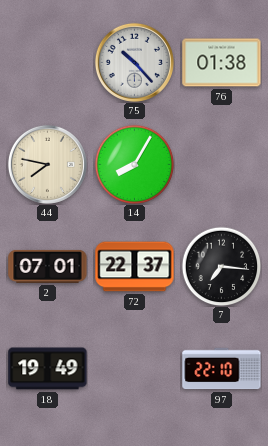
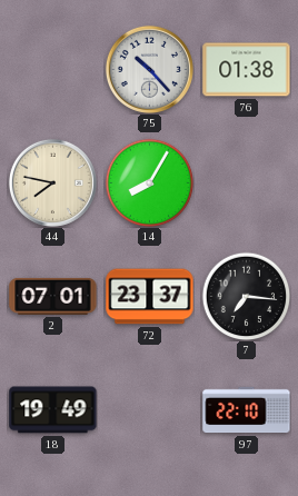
72: 22:37 -> 23:37 (150, 297)
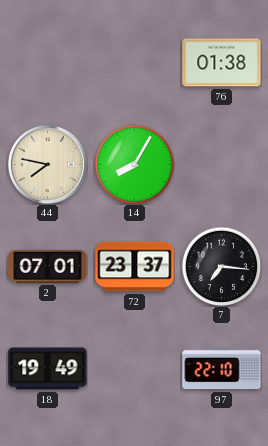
75: 10:23 -> none (149, 69)
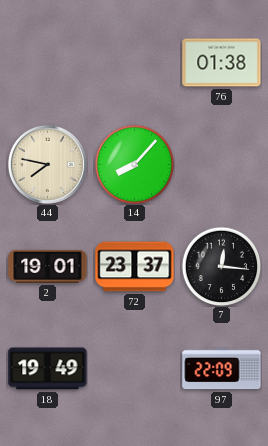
14: 8:05 -> 8:07 (134, 164)
2: 07:01 -> 19:01 (48, 266)
7: 7:16 -> 12:16 (221, 266)
97: 22:10 -> 22:09 (222, 369)
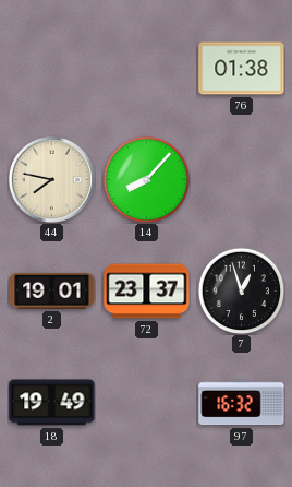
7: 12:16 -> 12:57 (241, 290)
97: 22:09 -> 16:32 (242, 403)
